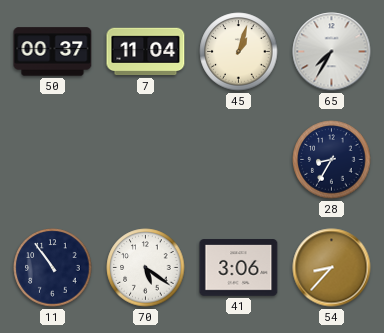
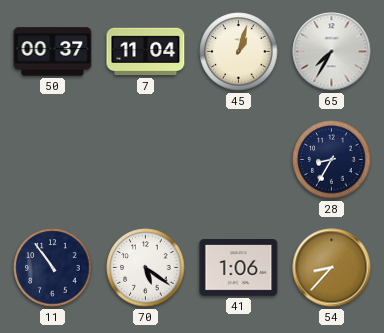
41: 3:06 -> 1:06 (239, 268)
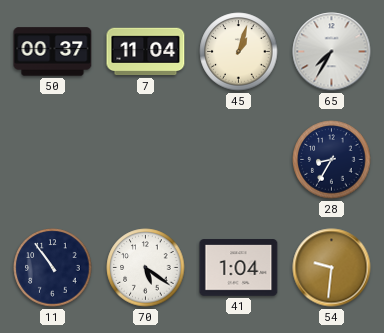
41: 1:06 -> 1:04 (239, 268)
54: 8:37 -> 9:31 (332, 268)
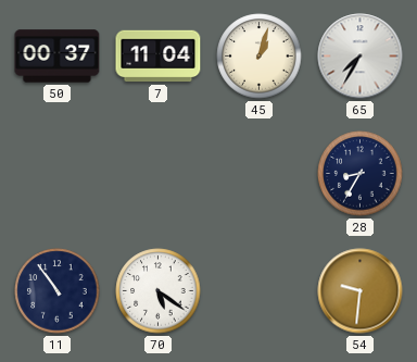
41: 1:04 -> none (239, 268)
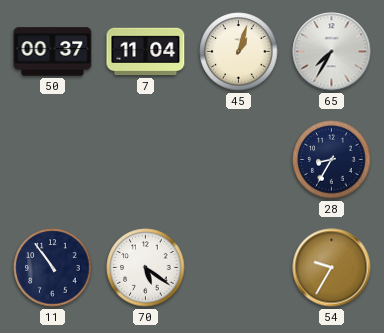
54: 9:31 -> 9:35 (332, 268)
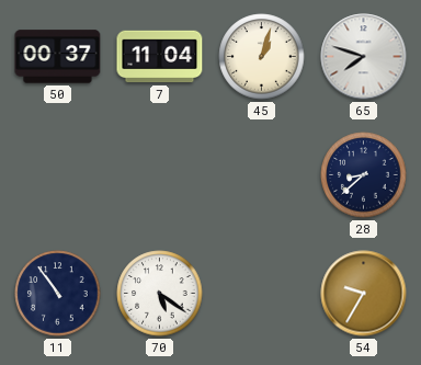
65: 7:35 -> 7:48 (364, 57)
28: 8:35 -> 8:38 (364, 175)
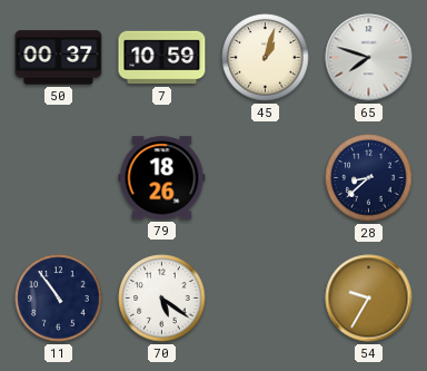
7: 11:04 -> 10:59 (162, 58)
79: none -> 18:26 (162, 178)
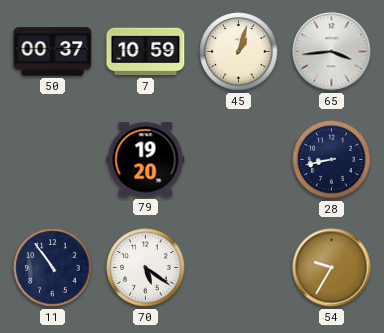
65: 7:48 -> 3:44 (332, 52)
79: 18:26 -> 19:20 (146, 160)
28: 8:38 -> 8:43 (332, 160)
